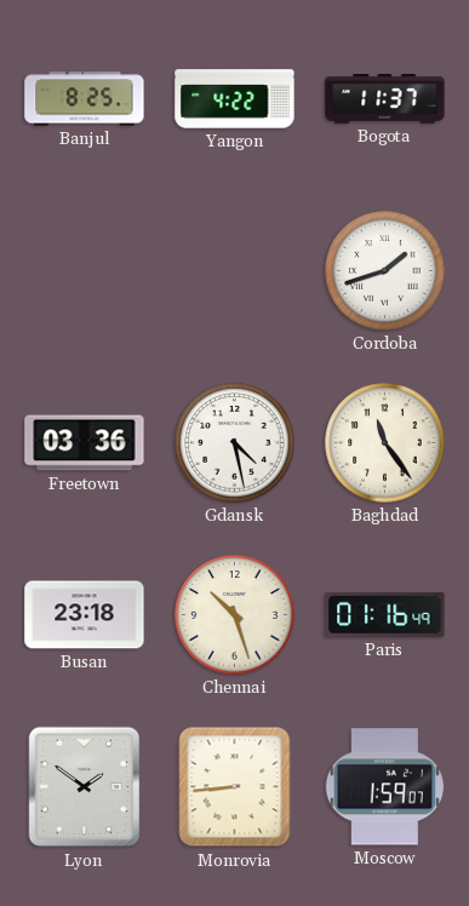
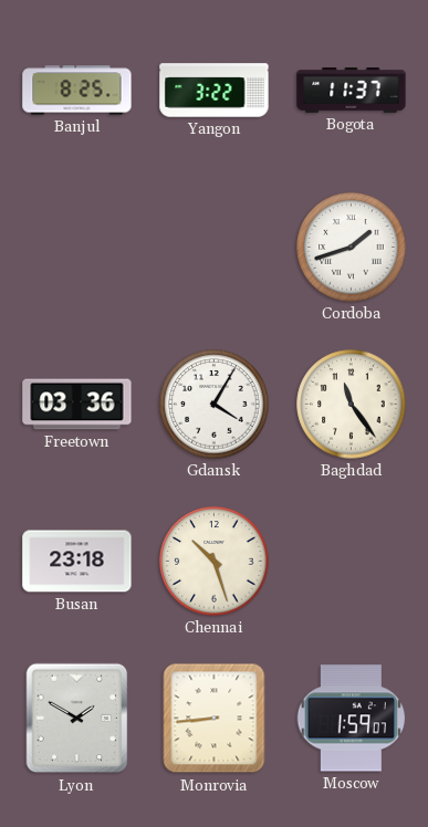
Yangon: 4:22 -> 3:22 (215, 91)
Gdansk: 4:28 -> 4:05 (215, 405)
Paris: 01:16 -> none (385, 614)
Lyon: 1:51 -> 1:50 (77, 719)
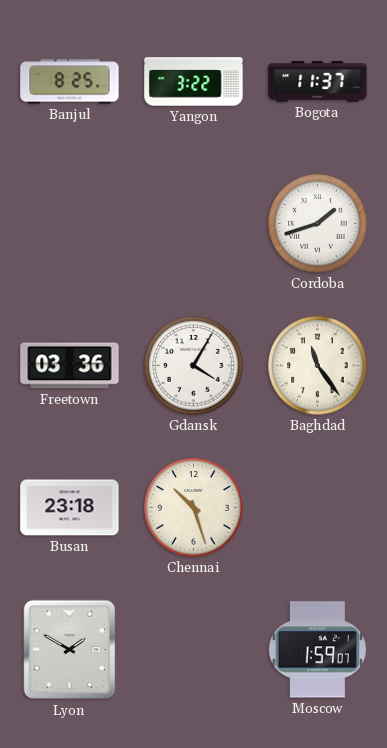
Monrovia: 8:44 -> none (215, 719)
